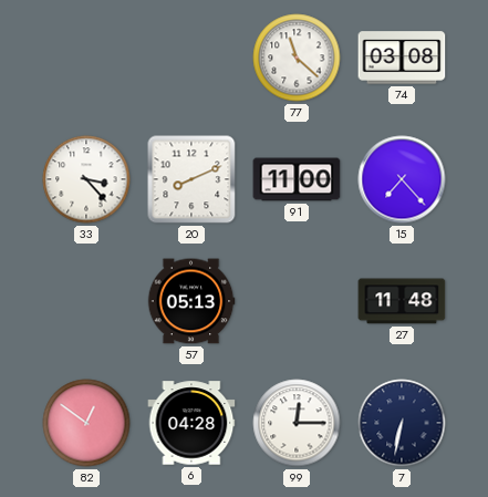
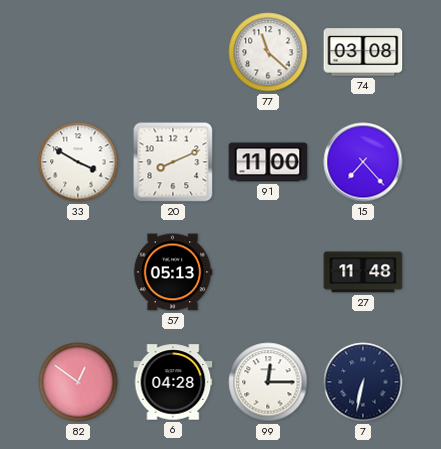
33: 3:23 -> 3:50 (78, 162)
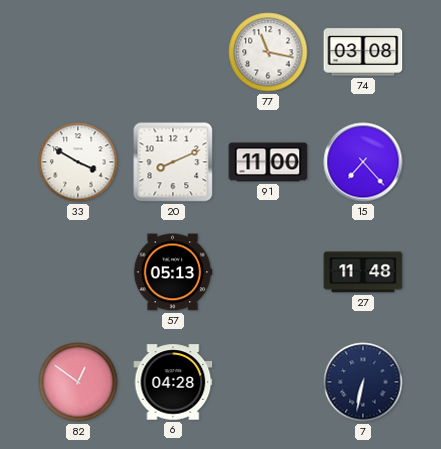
77: 11:22 -> 11:17 (268, 52)
99: 12:15 -> none (268, 382)
